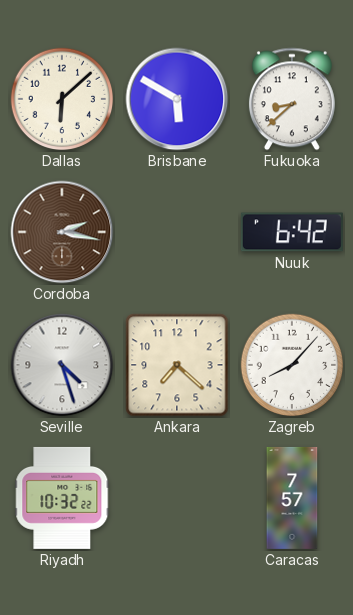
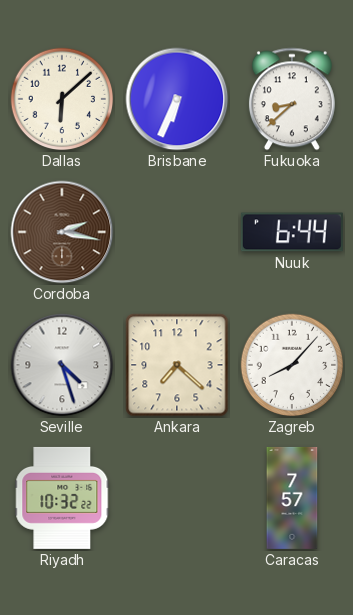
Brisbane: 5:50 -> 6:34 (177, 99)
Nuuk: 6:42 -> 6:44 (292, 232)
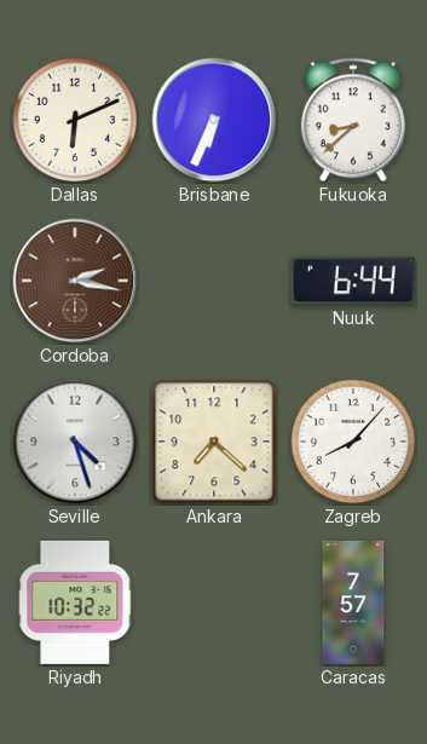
Dallas: 6:08 -> 6:11 (75, 120)
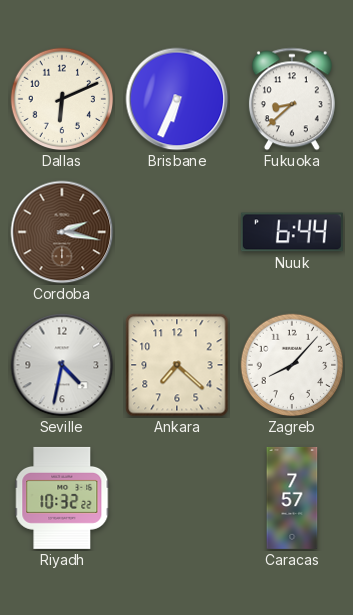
Seville: 4:27 -> 4:32 (62, 365)
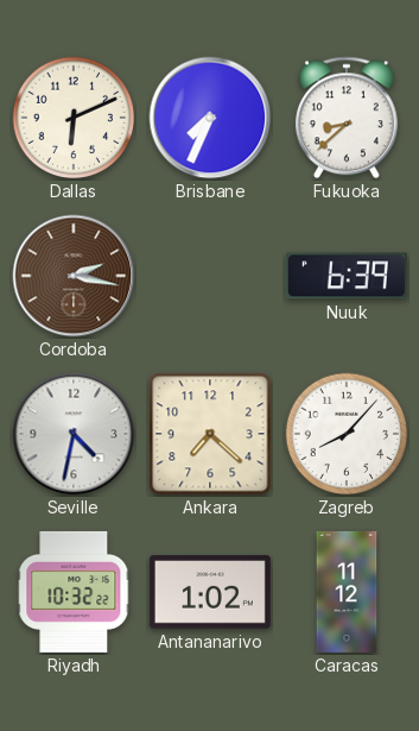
Brisbane: 6:34 -> 7:34 (210, 118)
Nuuk: 6:44 -> 6:39 (347, 276)
Antananarivo: none -> 1:02 (210, 592)
Caracas: 7:57 -> 11:12 (347, 592)
